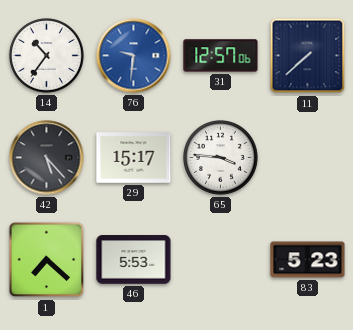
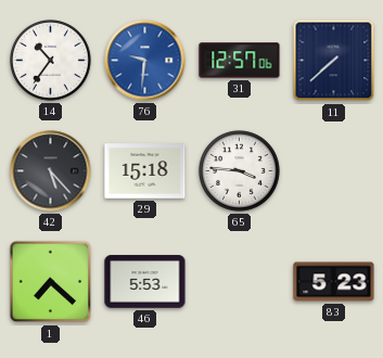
29: 15:17 -> 15:18 (145, 171)
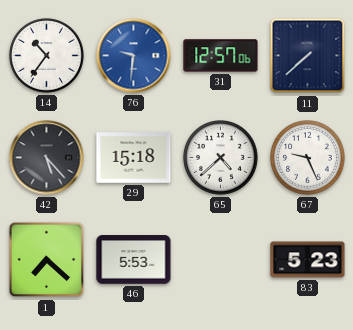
65: 3:46 -> 4:38 (221, 158)
67: none -> 9:26 (308, 158)
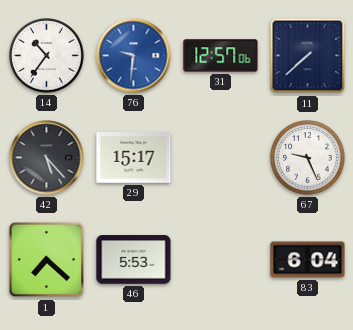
29: 15:18 -> 15:17 (134, 158)
65: 4:38 -> none (221, 158)
83: 5:23 -> 6:04 (308, 260)
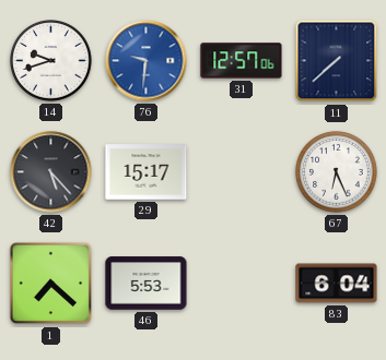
14: 10:36 -> 9:42 (51, 61)
67: 9:26 -> 6:26 (337, 172)
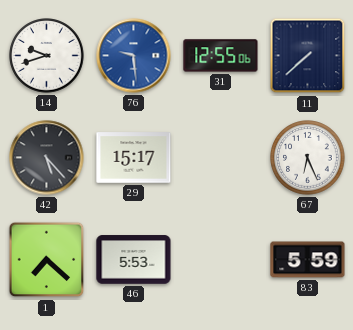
76: 9:31 -> 9:29 (134, 56)
31: 12:57 -> 12:55 (221, 56)
83: 6:04 -> 5:59 (308, 260)
